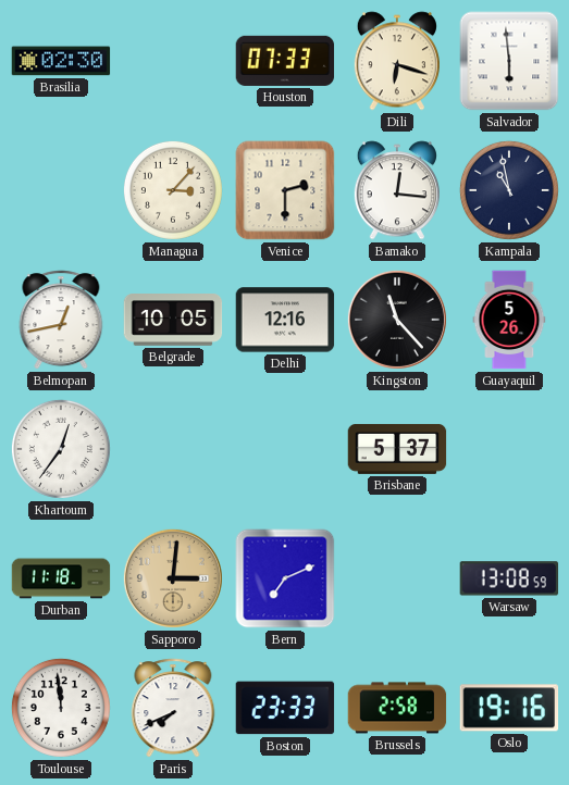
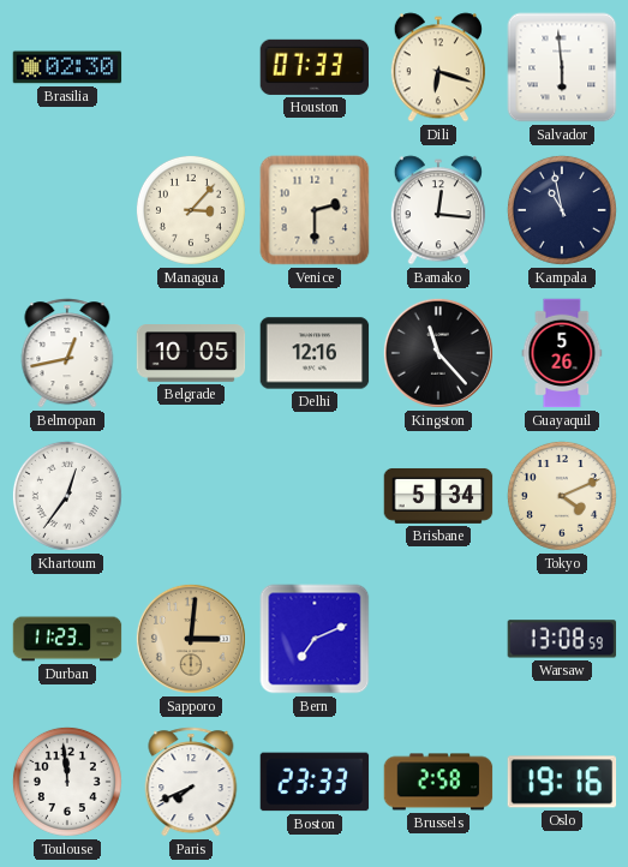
Brisbane: 5:37 -> 5:34 (438, 496)
Tokyo: none -> 4:11 (562, 496)
Durban: 11:18 -> 11:23 (67, 639)
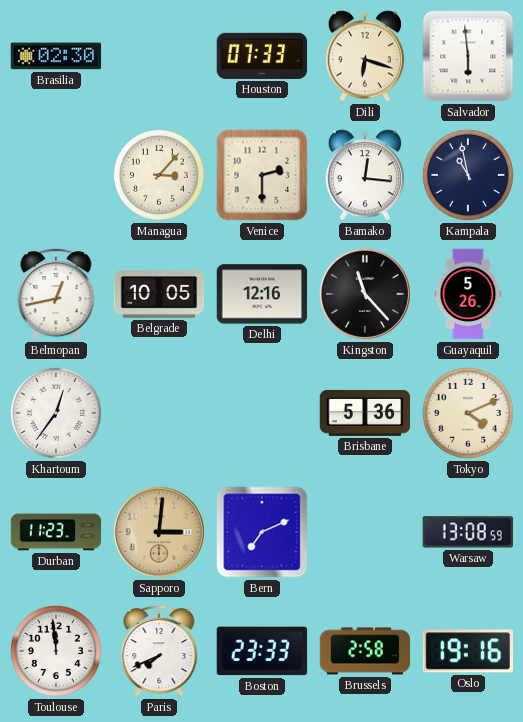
Brisbane: 5:34 -> 5:36 (365, 413)
